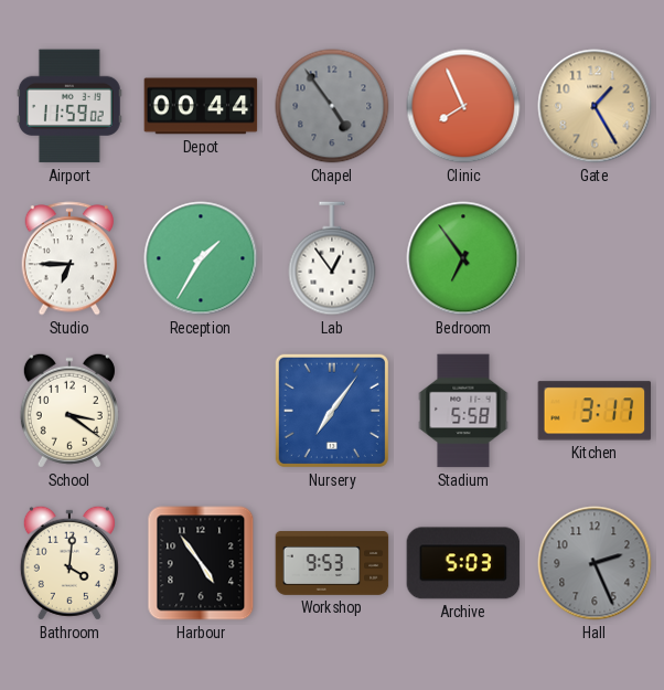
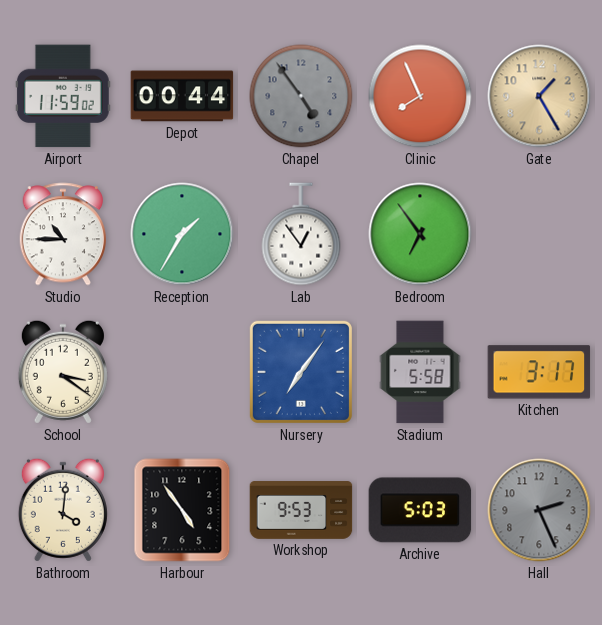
Studio: 6:45 -> 10:45 (63, 234)
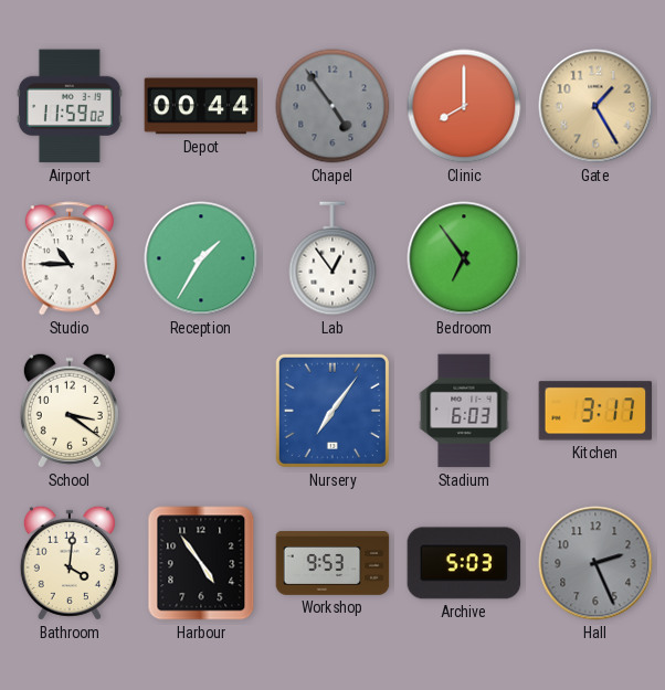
Clinic: 7:56 -> 8:00 (464, 106)
Stadium: 5:58 -> 6:03 (464, 411)
